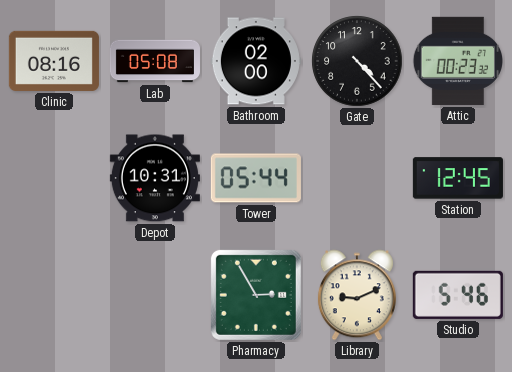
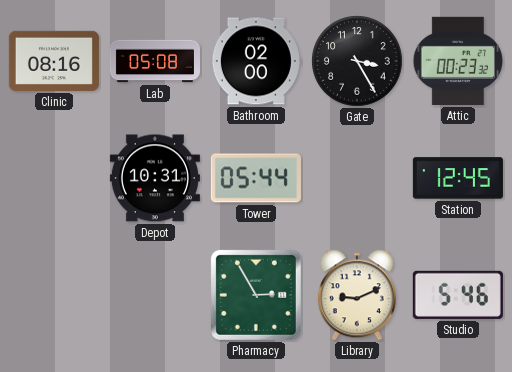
Gate: 4:23 -> 3:25 (357, 61)
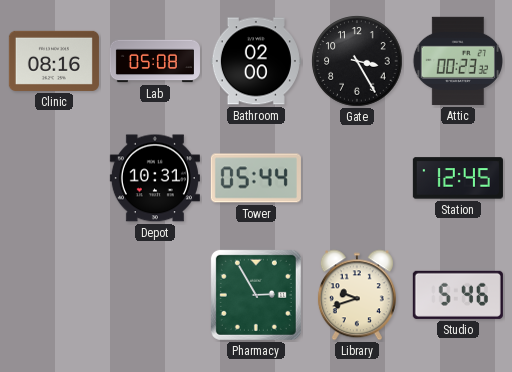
Library: 9:11 -> 9:42 (357, 295)
